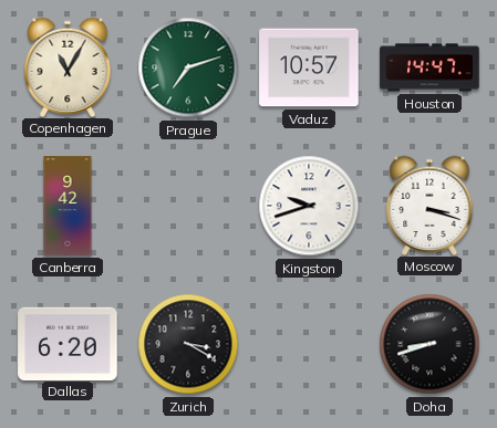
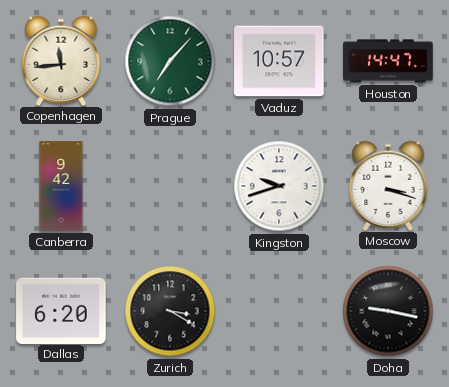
Copenhagen: 11:05 -> 11:44 (61, 60)
Prague: 7:12 -> 7:07 (170, 61)
Doha: 8:42 -> 9:17 (388, 311)
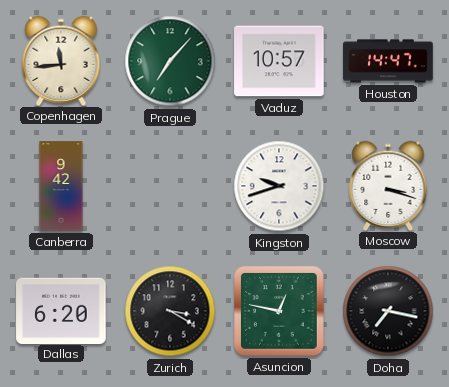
Asuncion: none -> 12:47 (280, 312)
Doha: 9:17 -> 7:17 (388, 311)
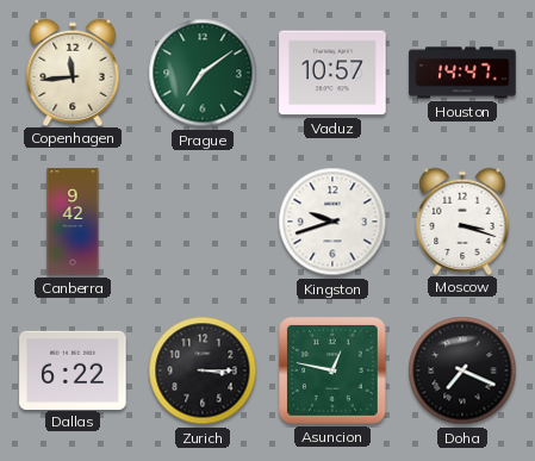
Prague: 7:07 -> 7:09 (203, 73)
Dallas: 6:20 -> 6:22 (73, 369)
Zurich: 3:20 -> 3:15 (203, 370)
Doha: 7:17 -> 7:19 (462, 370)
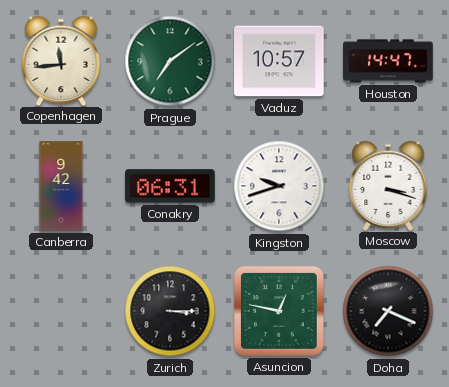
Conakry: none -> 06:31 (170, 186)
Dallas: 6:22 -> none (73, 369)
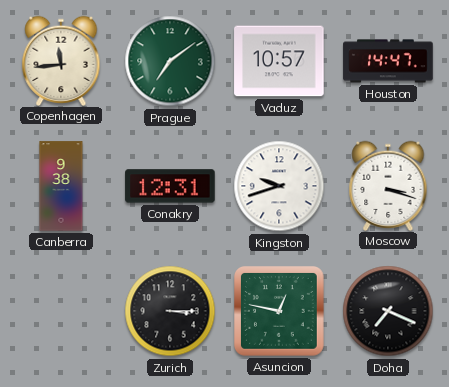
Canberra: 9:42 -> 9:38 (61, 186)
Conakry: 06:31 -> 12:31 (170, 186)
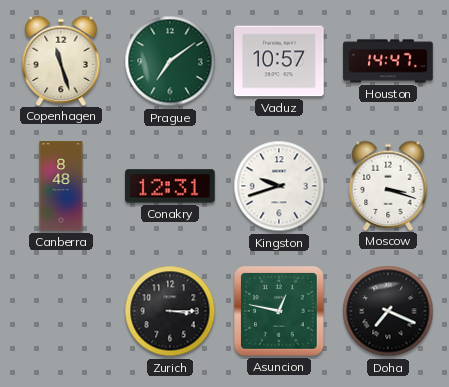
Copenhagen: 11:44 -> 11:27 (61, 60)
Canberra: 9:38 -> 8:48 (61, 186)
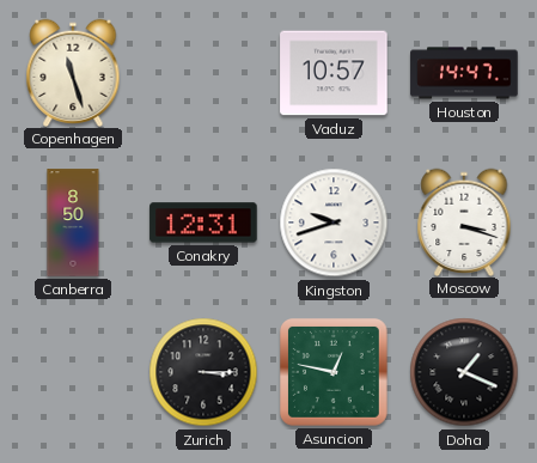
Prague: 7:09 -> none (170, 61)
Canberra: 8:48 -> 8:50 (73, 223)
Doha: 7:19 -> 1:19 (464, 372)
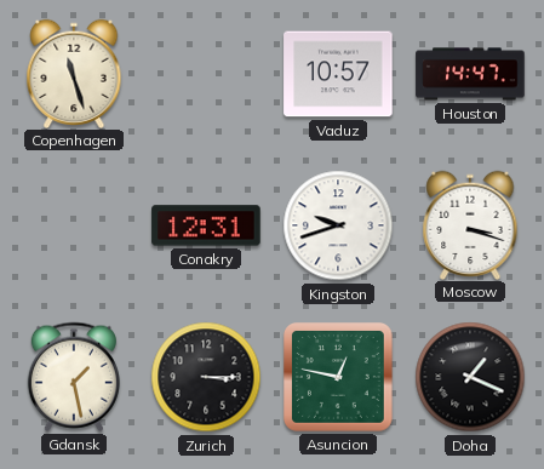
Canberra: 8:50 -> none (73, 223)
Gdansk: none -> 1:28 (74, 377)
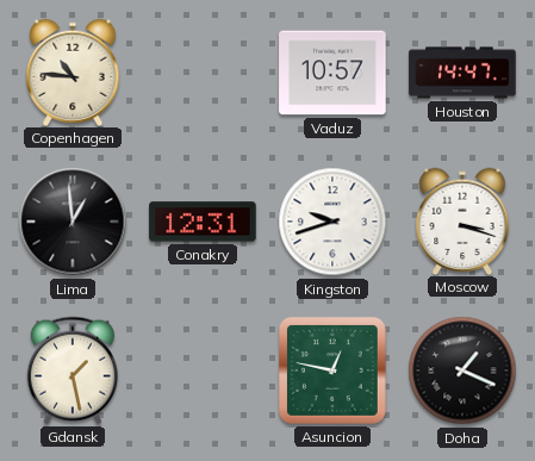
Copenhagen: 11:27 -> 10:46 (73, 71)
Lima: none -> 12:59 (73, 222)
Zurich: 3:15 -> none (206, 377)
